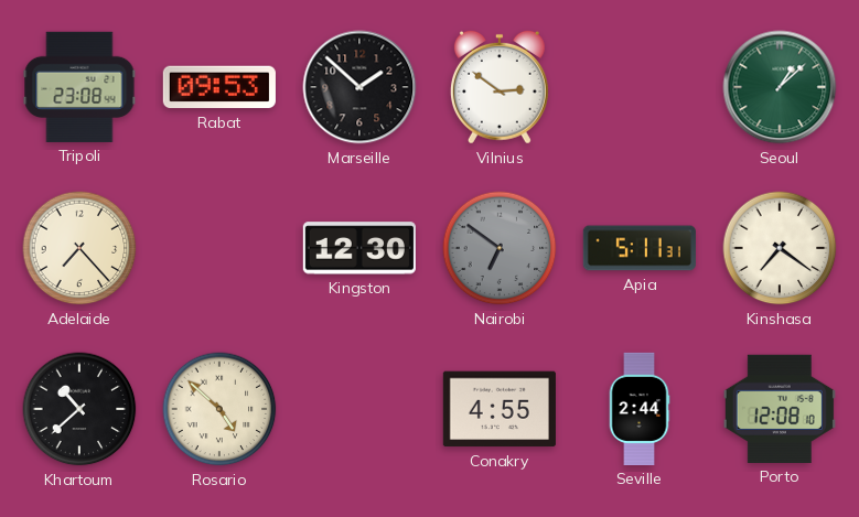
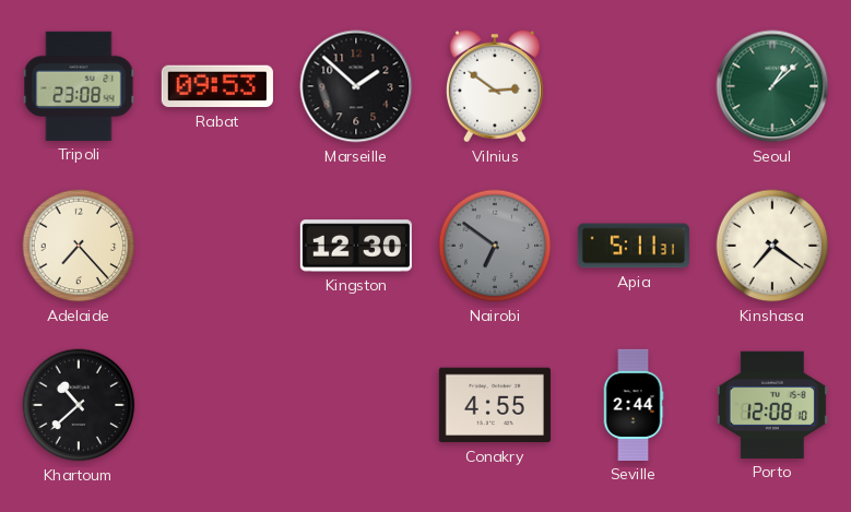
Rosario: 4:52 -> none (219, 409)
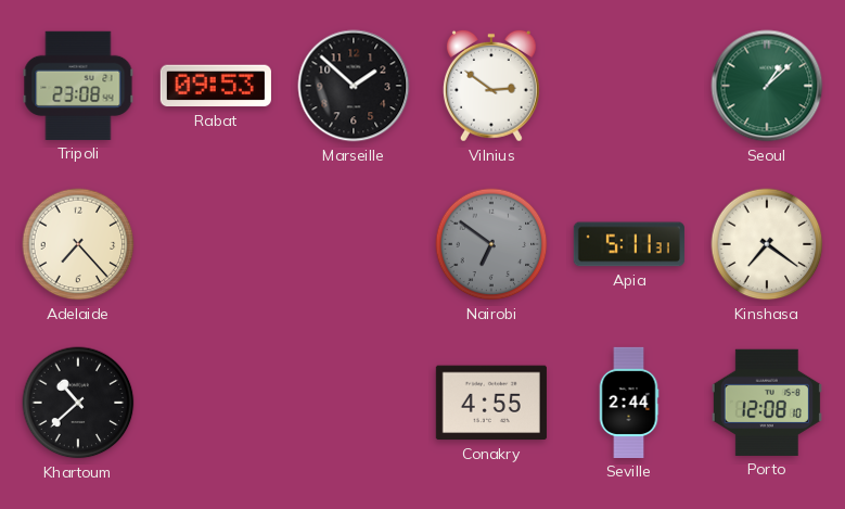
Kingston: 12:30 -> none (356, 246)
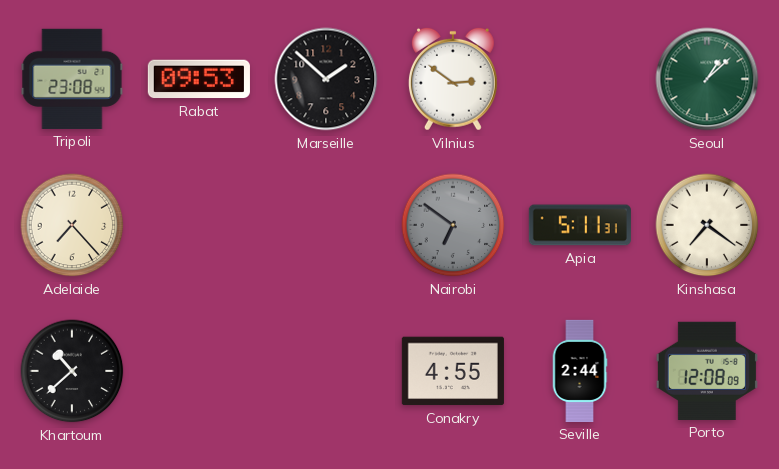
Porto: 12:08:10 -> 12:08:09 (707, 371)
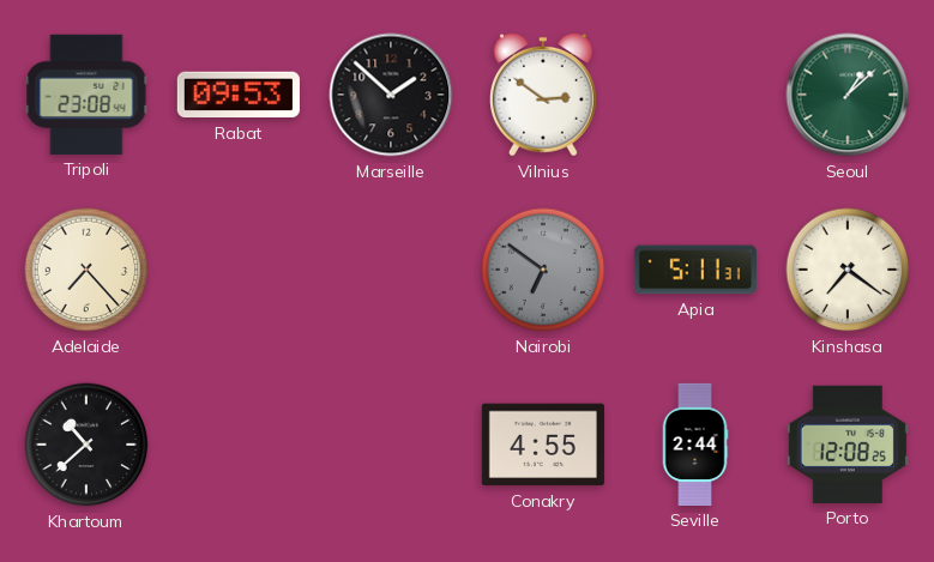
Porto: 12:08:09 -> 12:08:25 (848, 445)
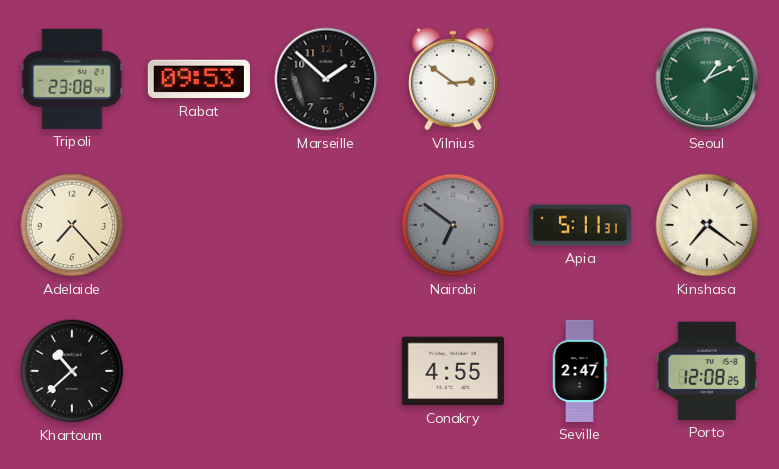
Seoul: 1:08 -> 1:11 (707, 79)
Seville: 2:44 -> 2:47 (580, 371)
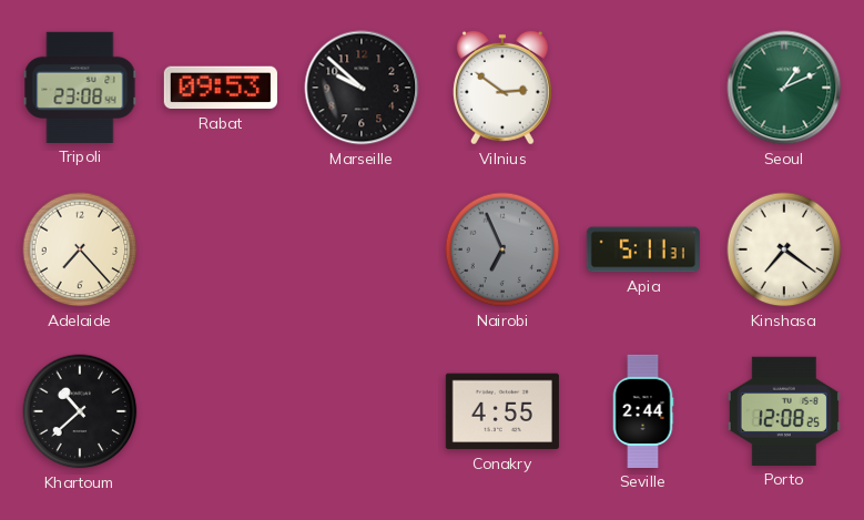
Marseille: 1:52 -> 9:52 (362, 88)
Nairobi: 6:51 -> 6:56 (502, 249)
Seville: 2:47 -> 2:44 (643, 411)
